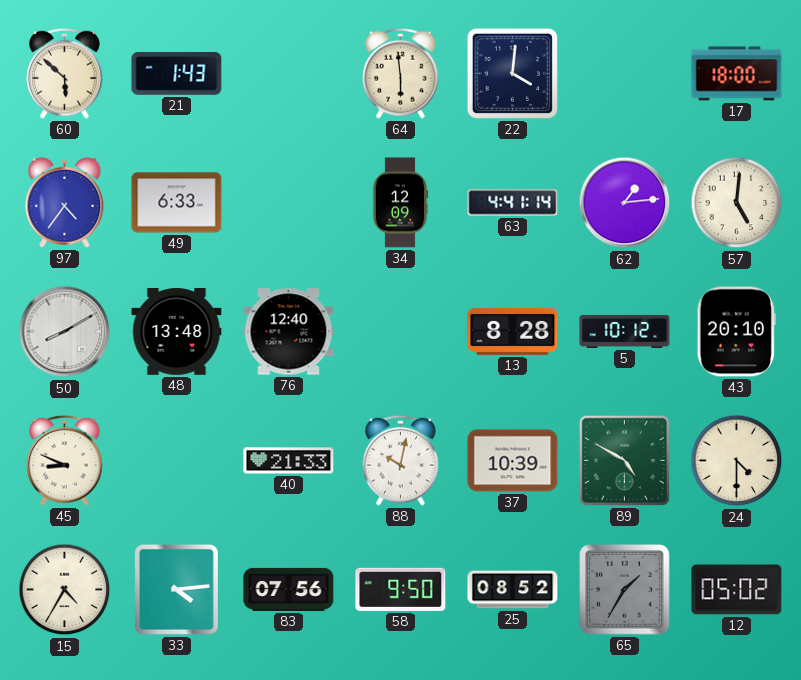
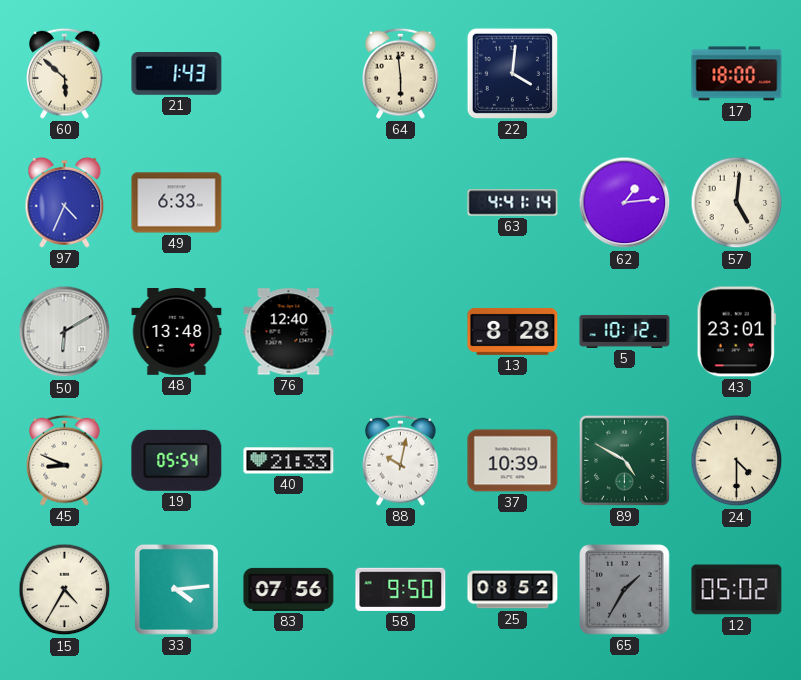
97: 4:36 -> 4:34 (65, 202)
34: 12:09 -> none (400, 203)
50: 8:10 -> 6:10 (65, 332)
43: 20:10 -> 23:01 (736, 332)
19: none -> 05:54 (177, 460)
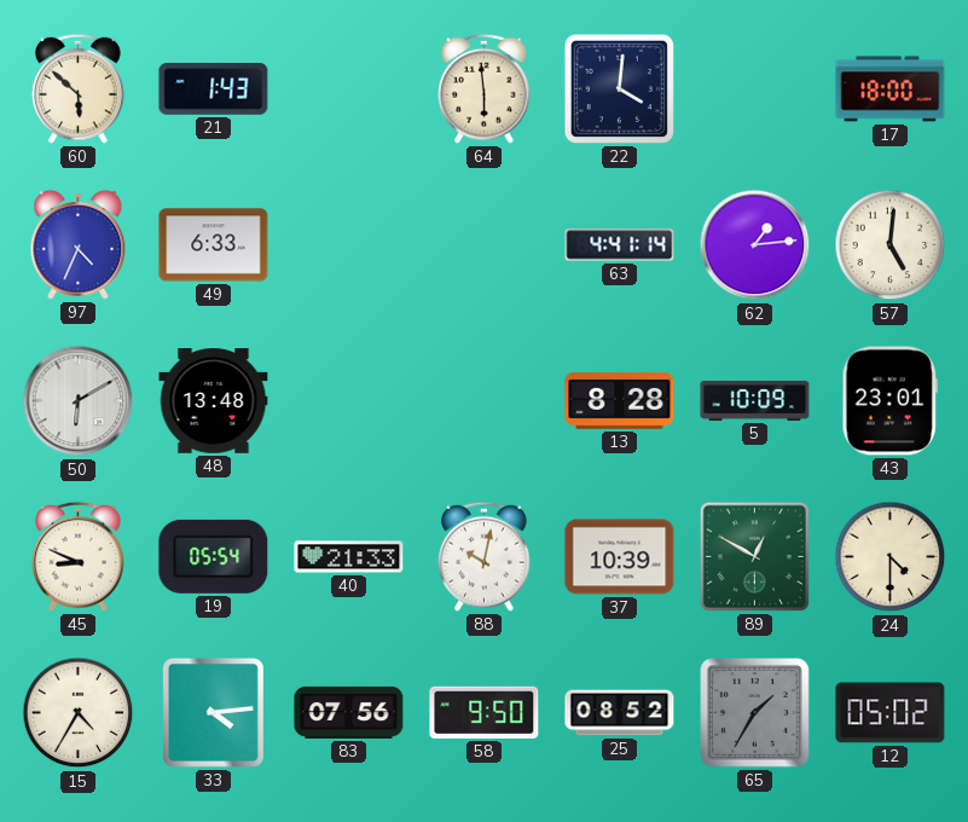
76: 12:40 -> none (289, 332)
5: 10:12 -> 10:09 (755, 400)
89: 4:50 -> 12:50 (754, 556)
